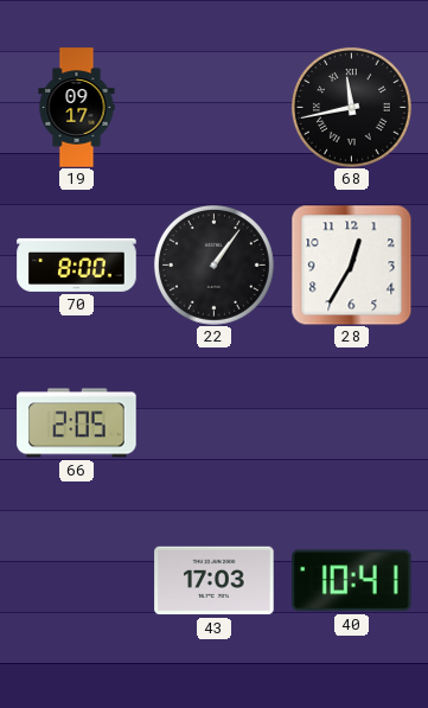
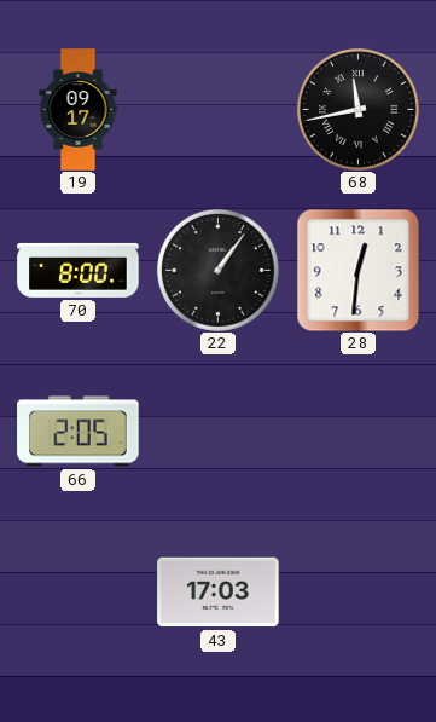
28: 12:35 -> 12:31 (357, 270)
40: 10:41 -> none (352, 581)
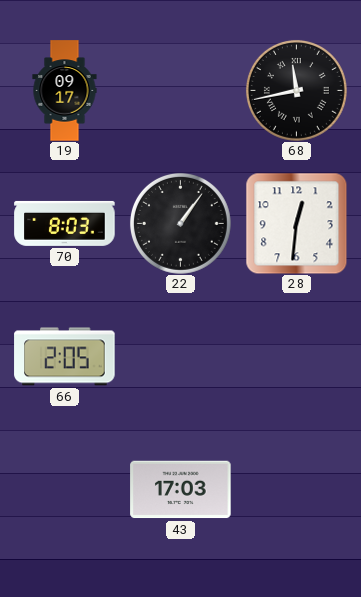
70: 8:00 -> 8:03 (65, 223)
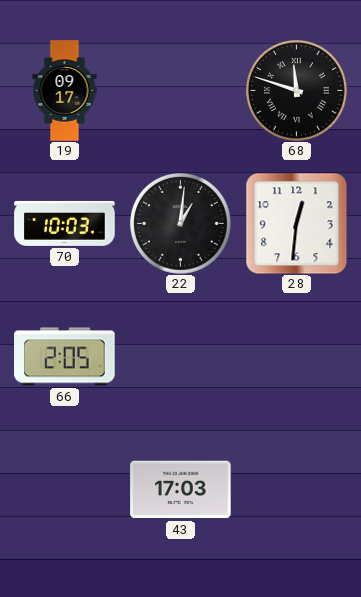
68: 11:43 -> 11:48 (296, 90)
70: 8:03 -> 10:03 (65, 223)
22: 1:06 -> 1:01 (180, 223)
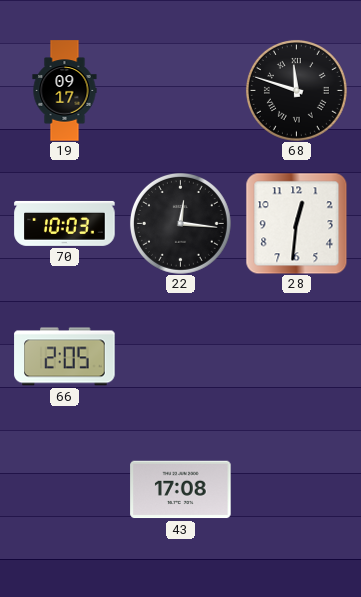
22: 1:01 -> 12:16 (180, 223)
43: 17:03 -> 17:08 (181, 490)
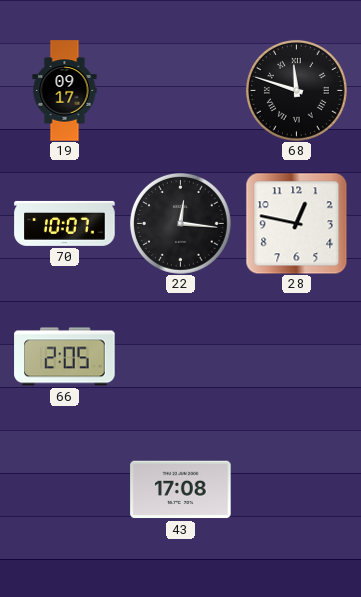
70: 10:03 -> 10:07 (65, 223)
28: 12:31 -> 12:47 (296, 223)
